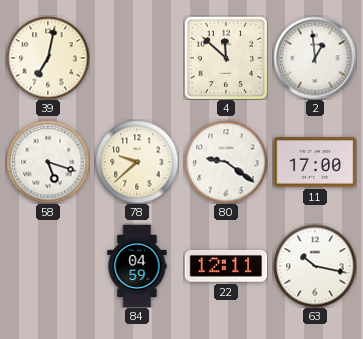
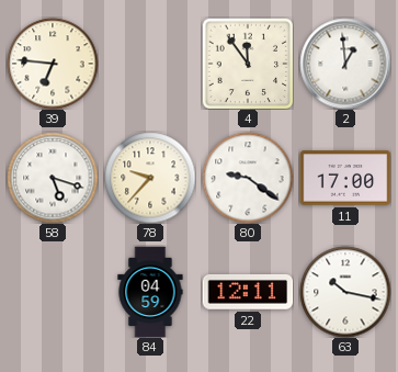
39: 7:02 -> 6:46 (53, 64)
4: 11:52 -> 11:54 (248, 64)
78: 9:38 -> 9:37 (150, 178)
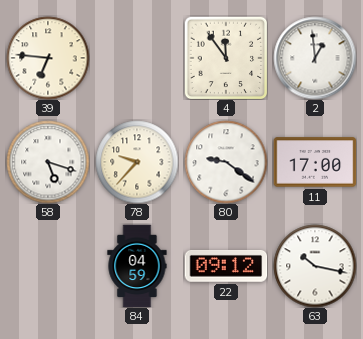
22: 12:11 -> 09:12 (226, 266)
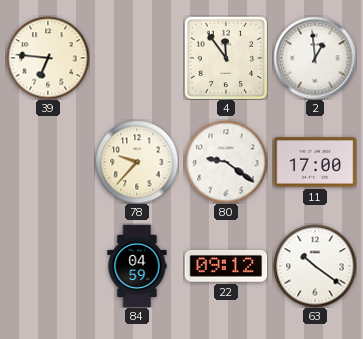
58: 5:18 -> none (48, 162)
63: 10:17 -> 10:21 (315, 266)
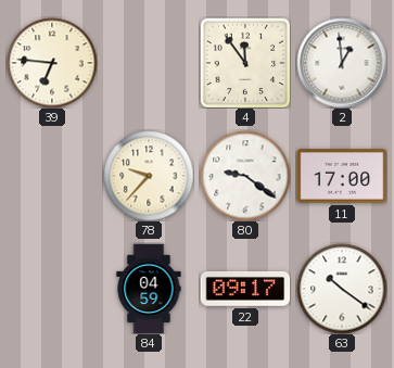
22: 09:12 -> 09:17 (245, 289)
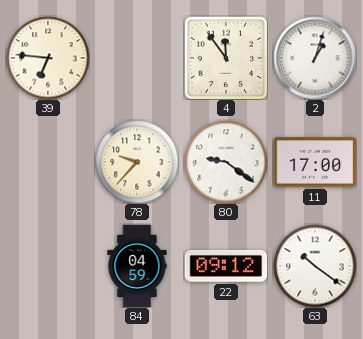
2: 12:59 -> 1:03 (315, 58)
22: 09:17 -> 09:12 (226, 266)
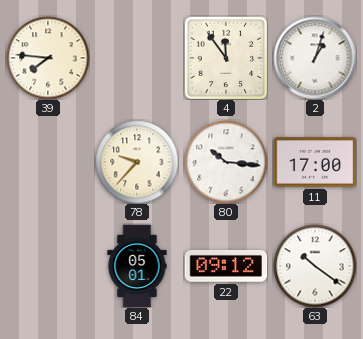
39: 6:46 -> 7:46 (48, 58)
80: 9:21 -> 10:16 (226, 162)
84: 04:59 -> 05:01 (137, 266)
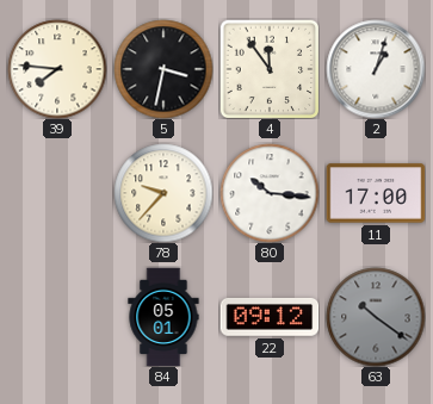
5: none -> 3:32 (163, 69)
63 dial: white -> grey (376, 317)
